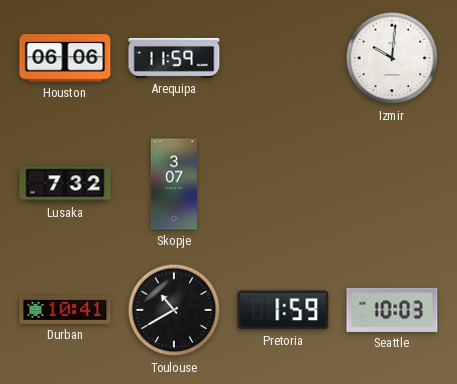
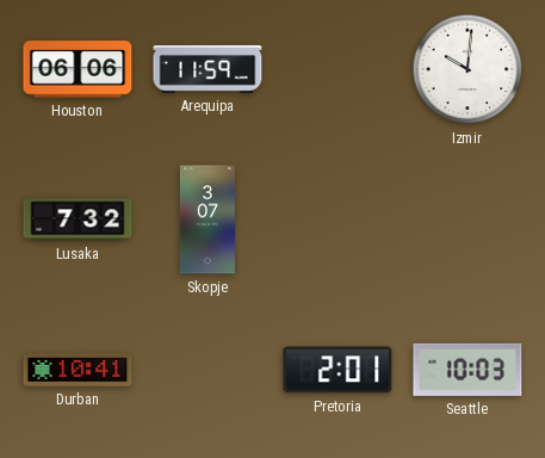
Toulouse: 10:40 -> none (174, 310)
Pretoria: 1:59 -> 2:01 (337, 370)
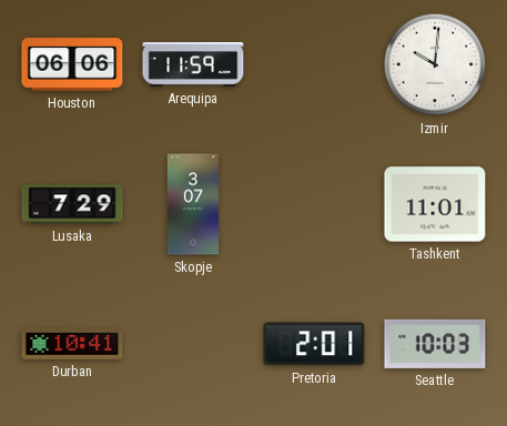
Lusaka: 7:32 -> 7:29 (72, 204)
Tashkent: none -> 11:01 (435, 204)
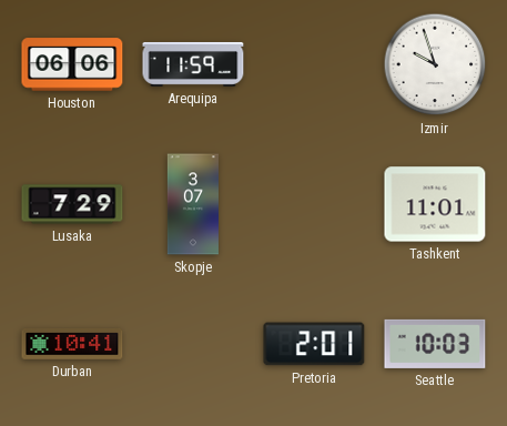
Izmir: 10:01 -> 9:57 (435, 64)
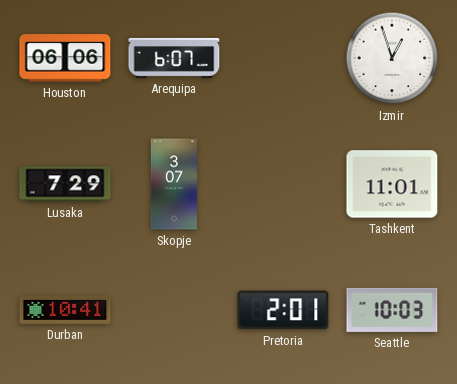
Arequipa: 11:59 -> 6:07 (174, 58)
Izmir: 9:57 -> 12:57 (392, 58)
